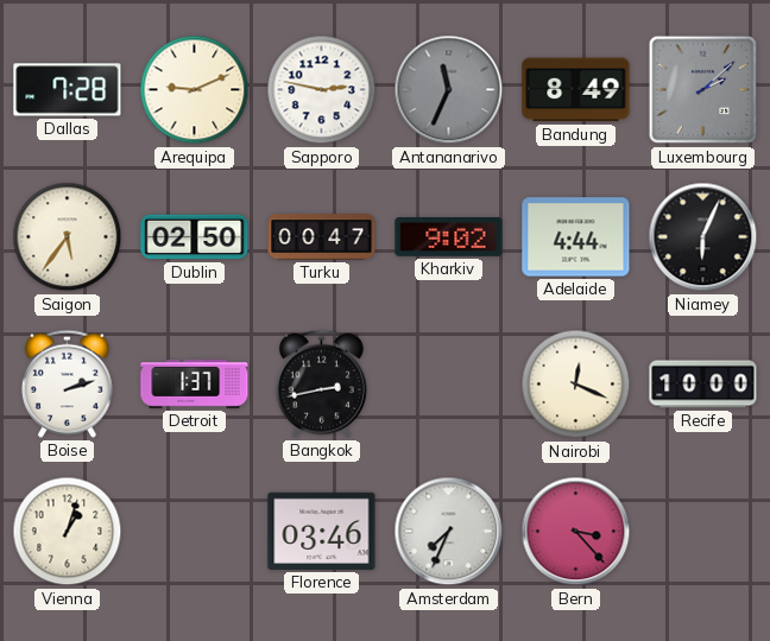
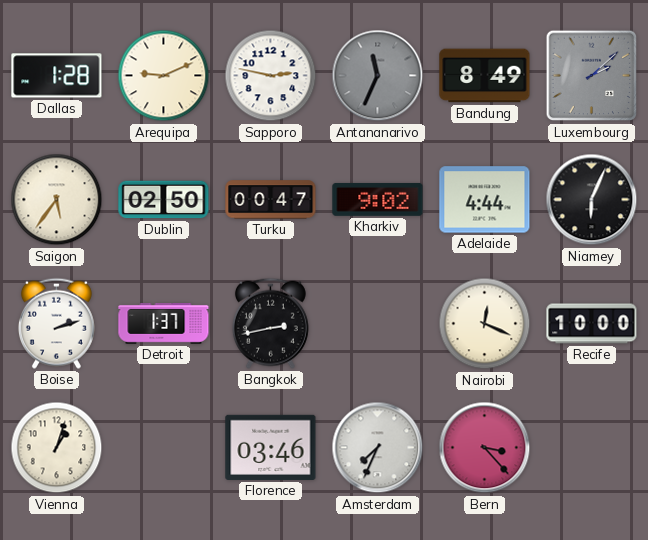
Dallas: 7:28 -> 1:28 (57, 76)
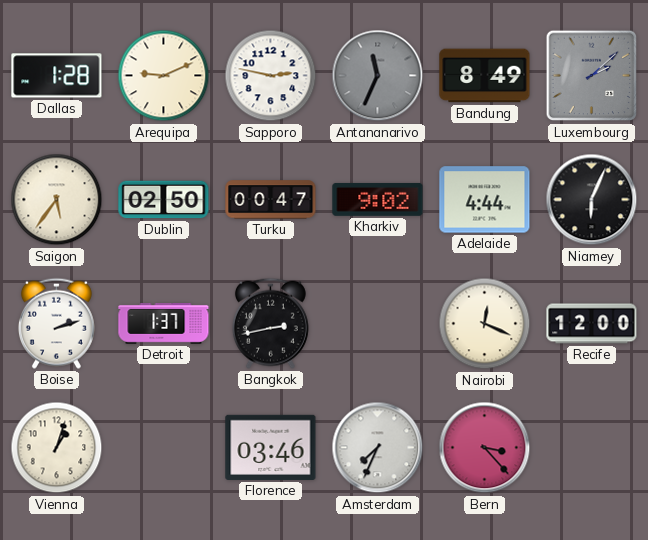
Recife: 10:00 -> 12:00 (592, 324)
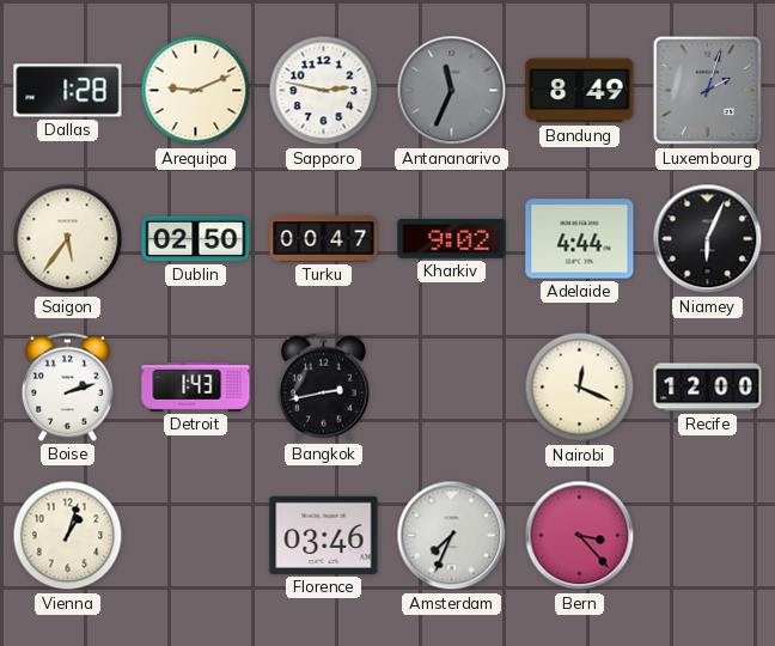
Luxembourg: 2:08 -> 2:03 (708, 91)
Detroit: 1:37 -> 1:43 (196, 388)
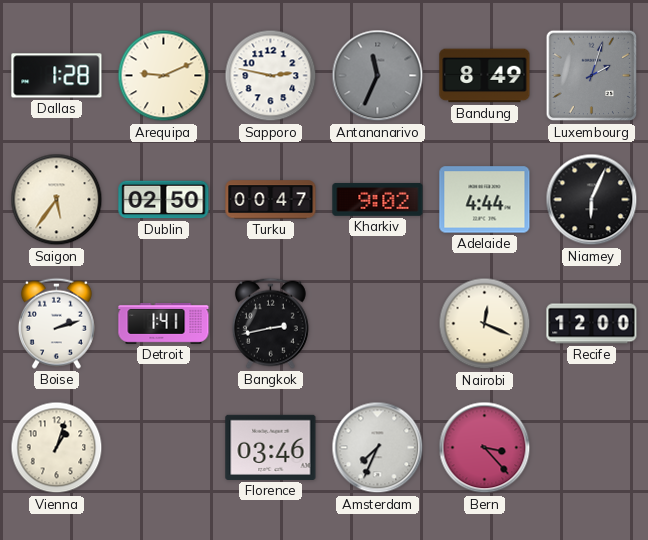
Detroit: 1:43 -> 1:41 (164, 324)
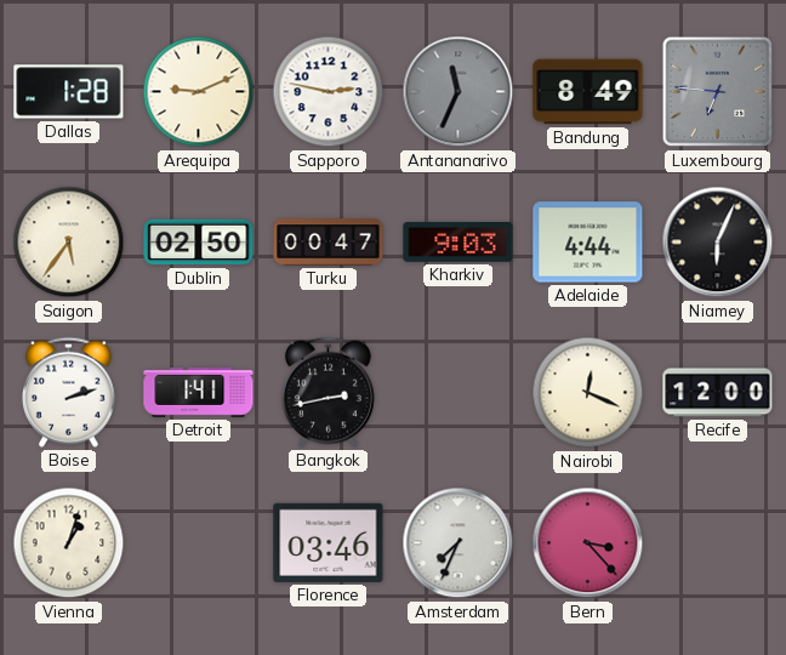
Luxembourg: 2:03 -> 6:46 (718, 92)
Kharkiv: 9:02 -> 9:03 (458, 243)
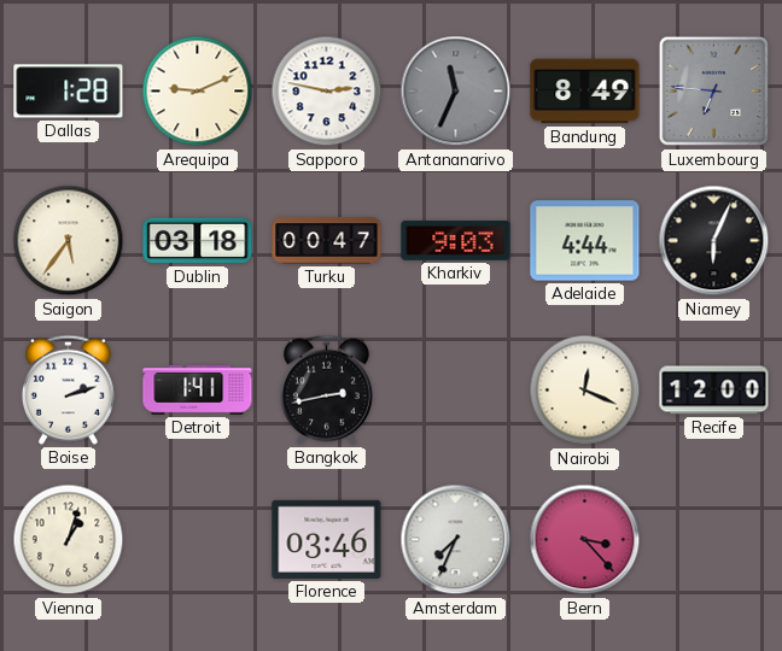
Dublin: 02:50 -> 03:18 (198, 241)
